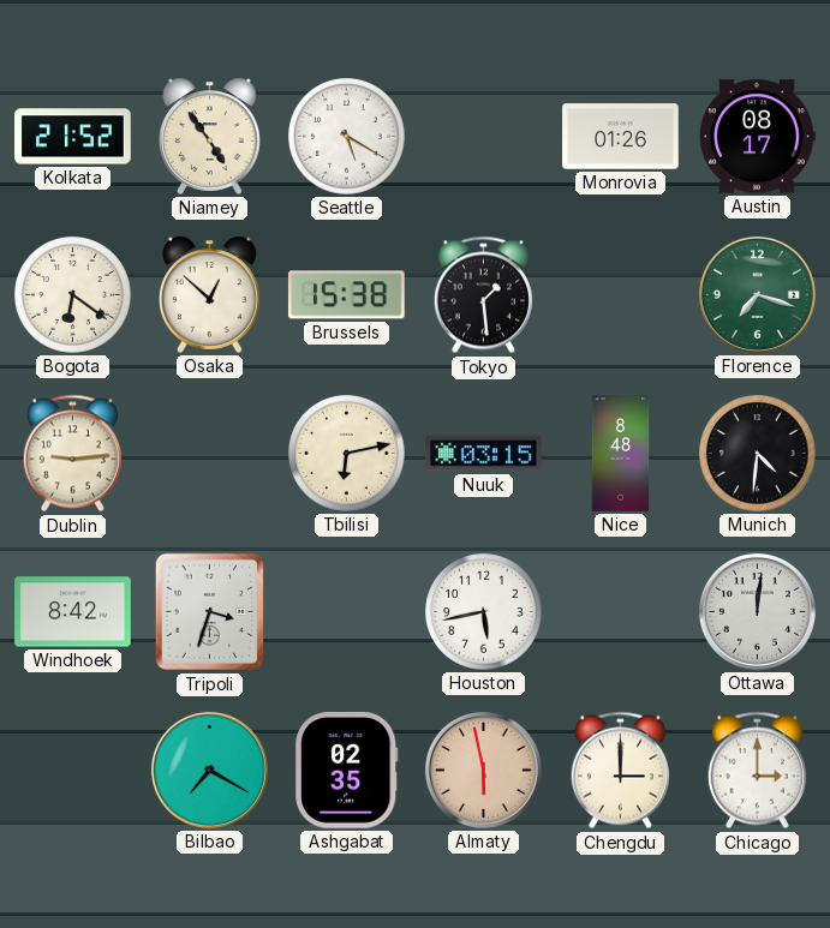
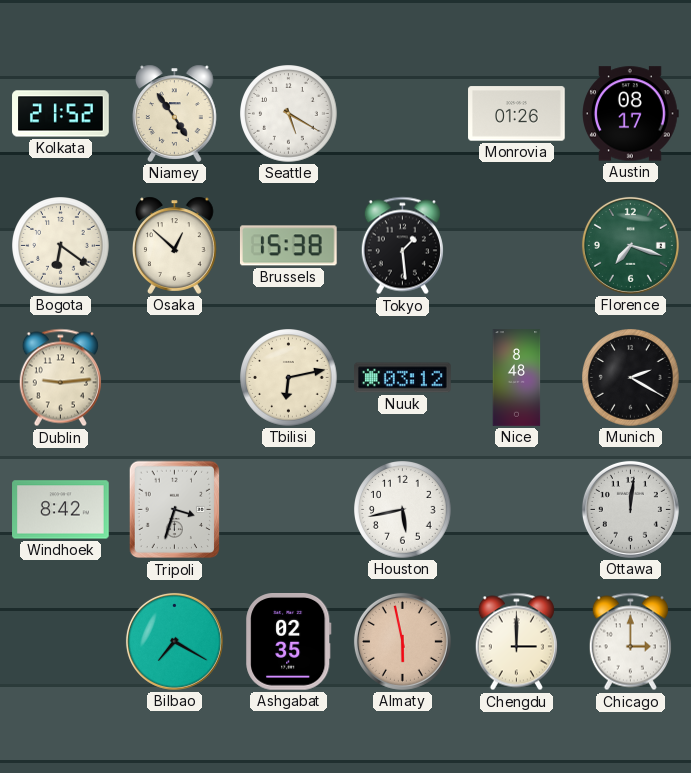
Nuuk: 03:15 -> 03:12 (403, 378)
Munich: 4:31 -> 2:20 (631, 378)
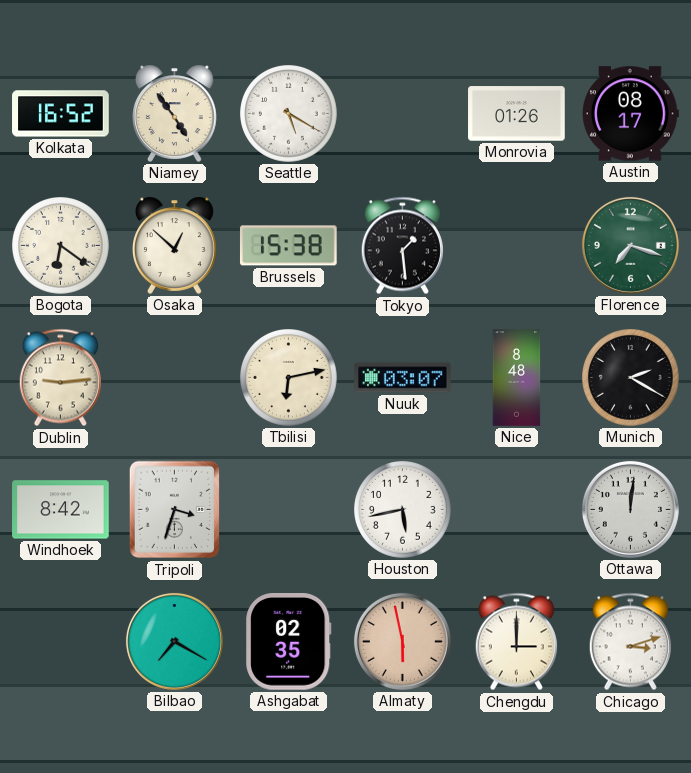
Kolkata: 21:52 -> 16:52 (61, 114)
Nuuk: 03:12 -> 03:07 (403, 378)
Chicago: 3:00 -> 3:12 (630, 642)
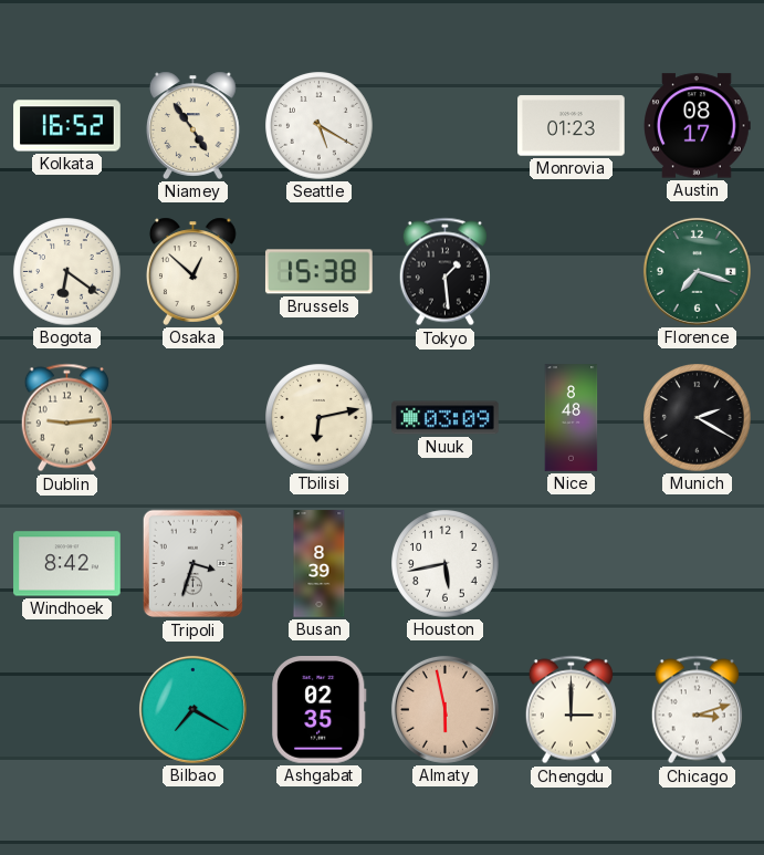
Monrovia: 01:26 -> 01:23 (572, 126)
Nuuk: 03:07 -> 03:09 (446, 418)
Busan: none -> 8:39 (320, 564)
Ottawa: 12:01 -> none (630, 509)
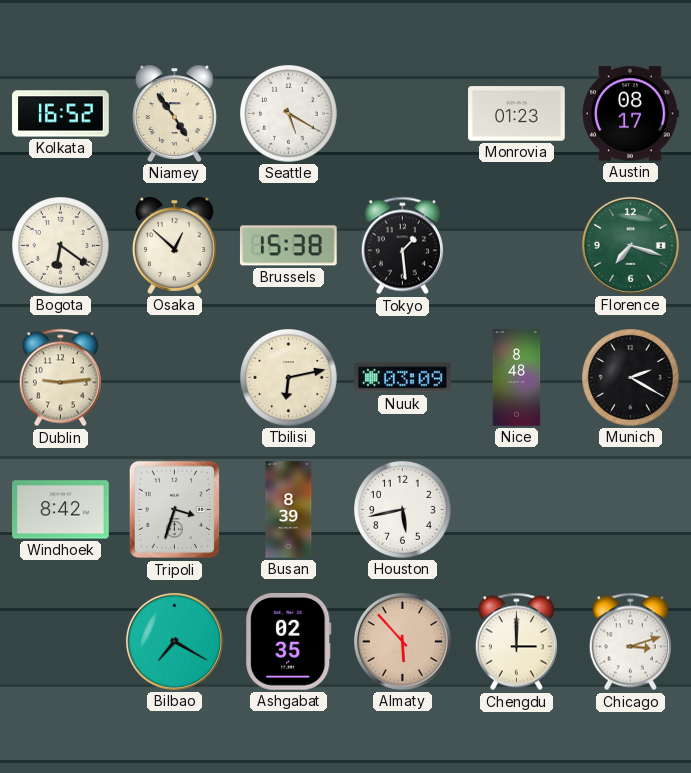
Almaty: 5:58 -> 5:53 (402, 641)
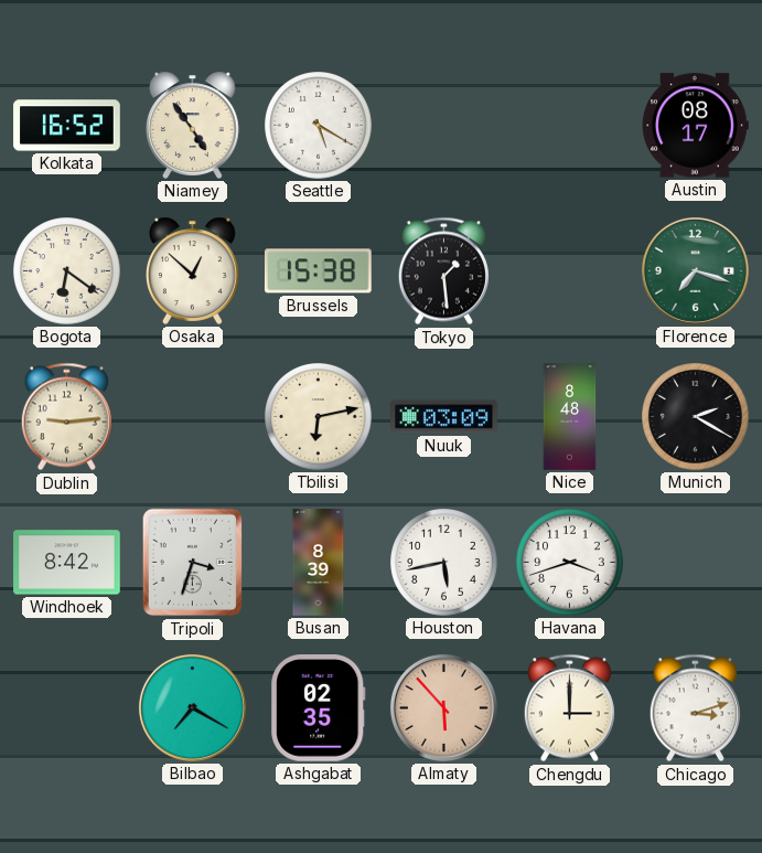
Monrovia: 01:23 -> none (517, 114)
Havana: none -> 3:42 (570, 563)
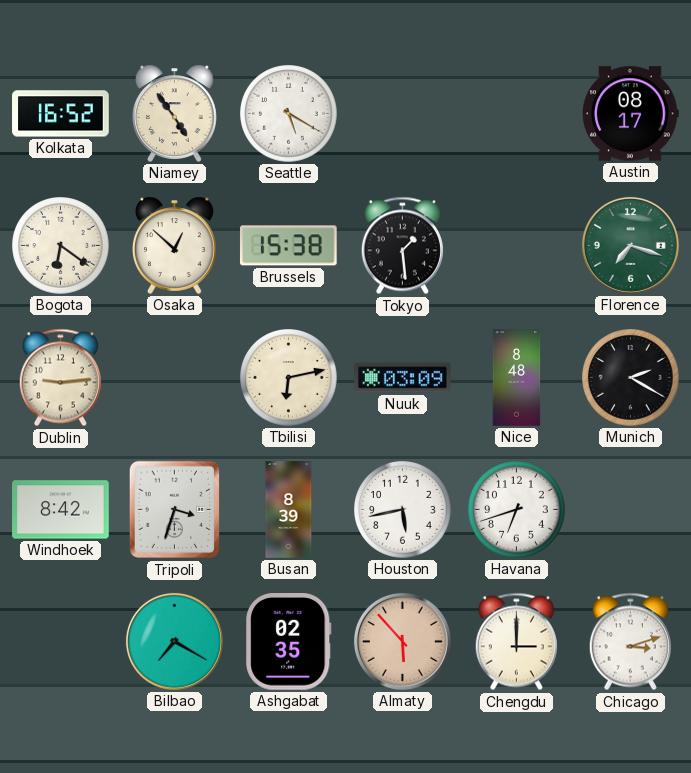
Havana: 3:42 -> 6:42 (517, 510)
